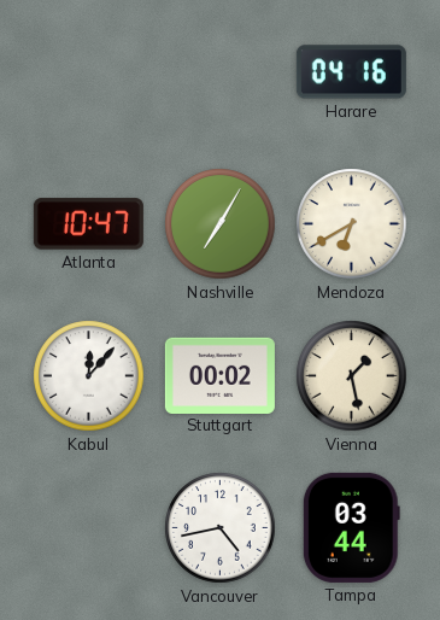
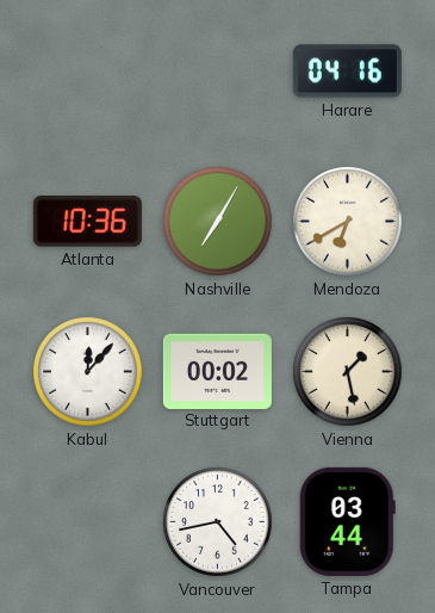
Atlanta: 10:47 -> 10:36 (87, 222)
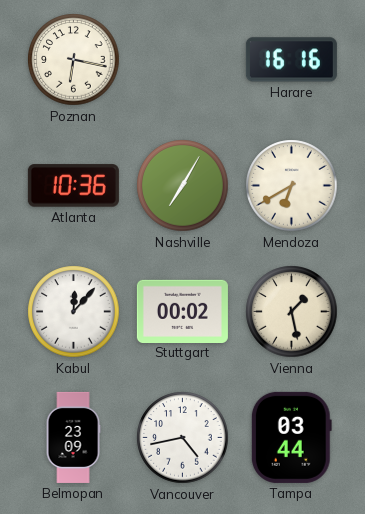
Poznan: none -> 6:17 (74, 60)
Harare: 04:16 -> 16:16 (291, 60)
Belmopan: none -> 23:09 (73, 437)
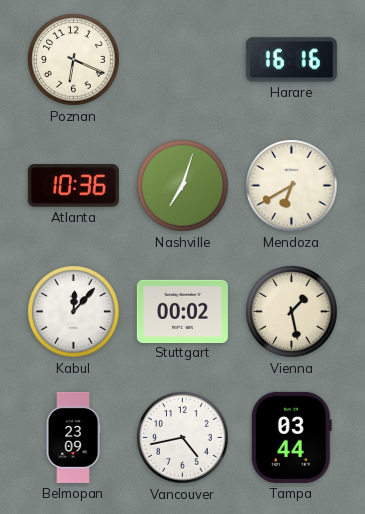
Poznan: 6:17 -> 6:19 (74, 60)
Nashville: 7:05 -> 7:03 (183, 186)
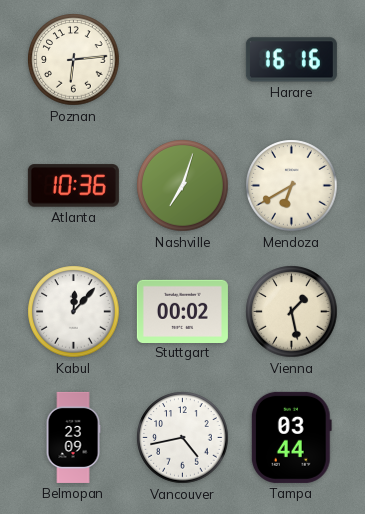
Poznan: 6:19 -> 6:14 (74, 60)
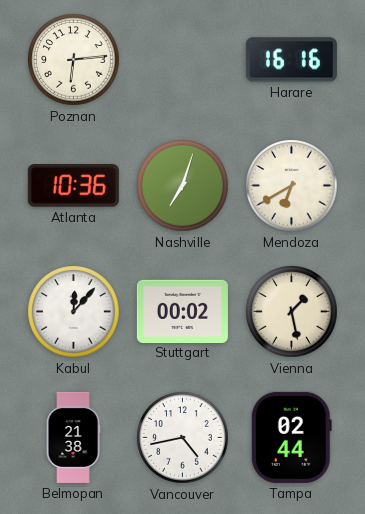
Belmopan: 23:09 -> 21:38 (73, 437)
Tampa: 03:44 -> 02:44 (291, 437)
